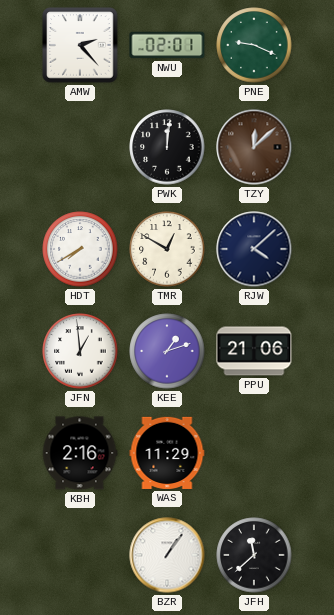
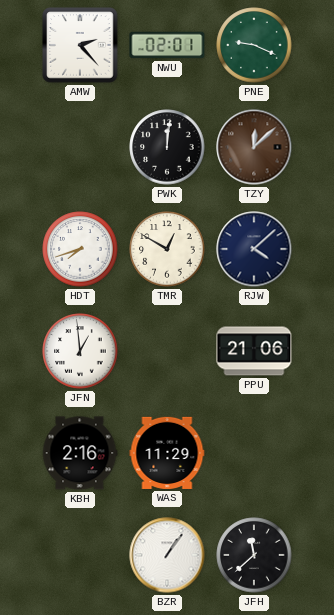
HDT: 7:40 -> 7:42 (80, 249)
KEE: 1:12 -> none (167, 351)
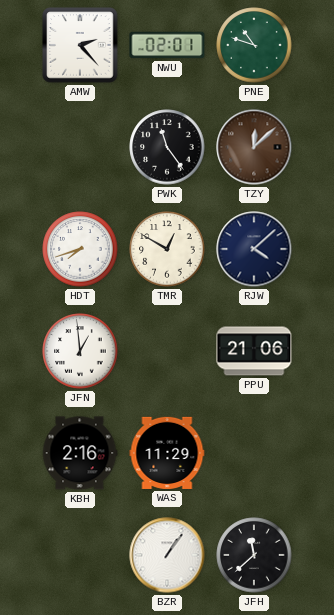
PNE: 9:19 -> 10:48 (254, 45)
PWK: 12:01 -> 11:24 (167, 147)
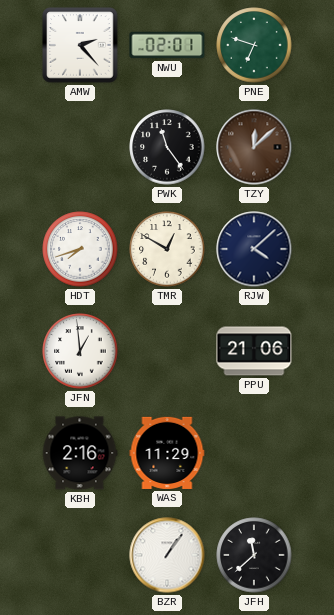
PNE: 10:48 -> 6:48 (254, 45)
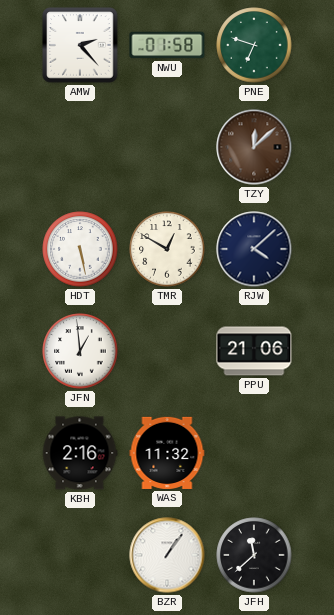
NWU: 02:01 -> 01:58 (167, 45)
PWK: 11:24 -> none (167, 147)
HDT: 7:42 -> 5:28 (80, 249)
WAS: 11:29 -> 11:32 (167, 453)
